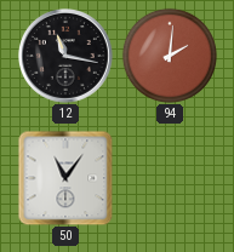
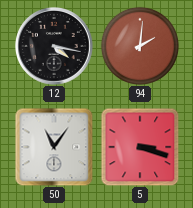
12: 11:17 -> 4:17 (55, 47)
5: none -> 3:18 (140, 147)
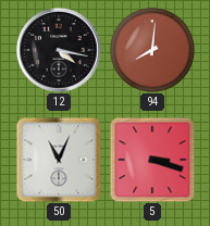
94: 2:01 -> 8:01 (152, 50)
50: 11:06 -> 11:04 (59, 160)
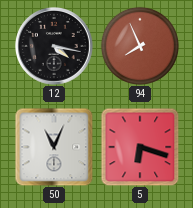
94: 8:01 -> 7:56 (140, 46)
5: 3:18 -> 6:18 (140, 147)
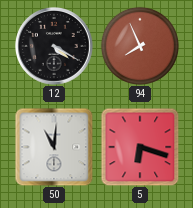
12: 4:17 -> 4:20 (55, 47)
50: 11:04 -> 11:01 (54, 147)
